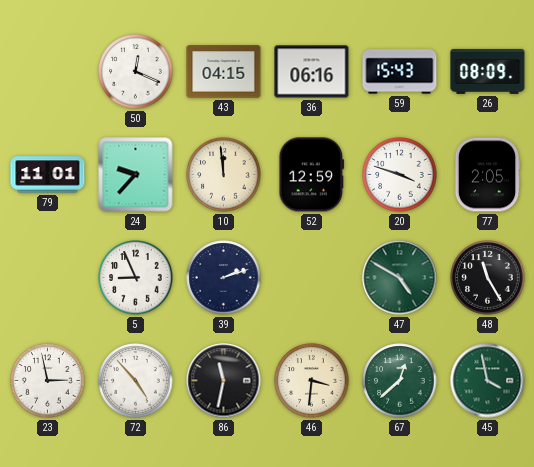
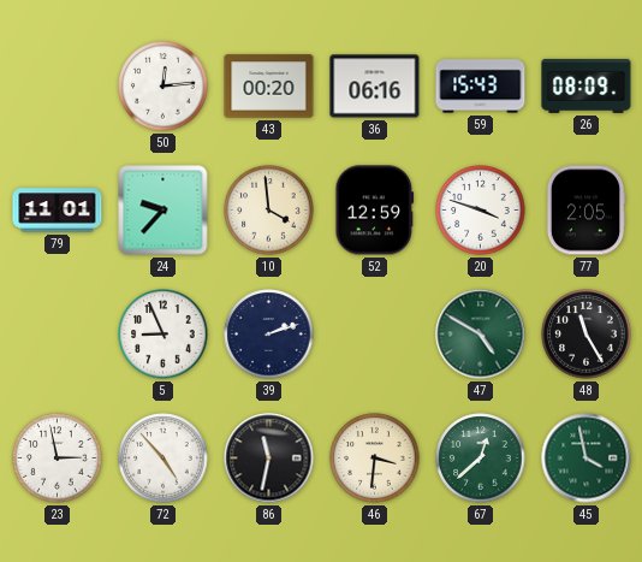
50: 12:19 -> 12:14 (164, 87)
43: 04:15 -> 00:20 (269, 87)
10: 11:59 -> 3:59 (269, 211)
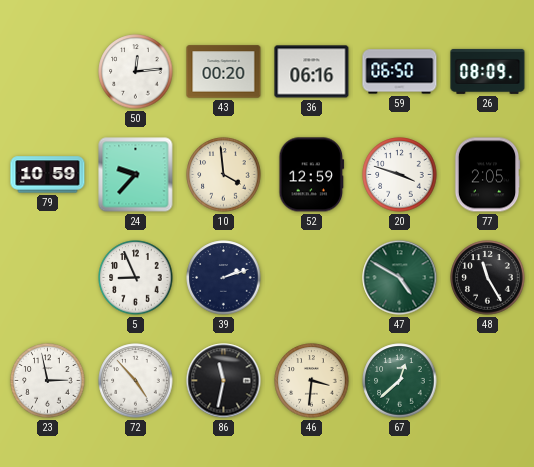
59: 15:43 -> 06:50 (400, 72)
79: 11:01 -> 10:59 (48, 175)
45: 3:58 -> none (587, 459)
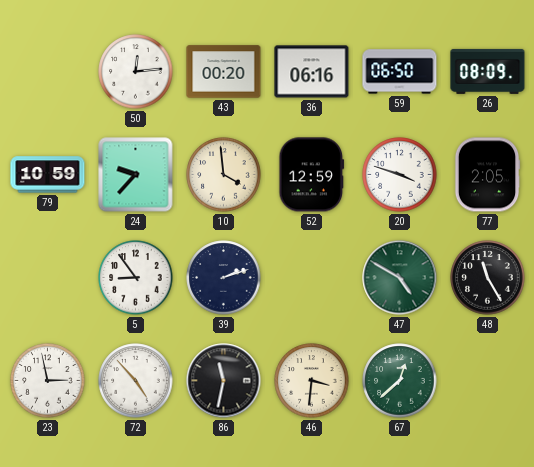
5: 8:56 -> 8:54 (136, 278)
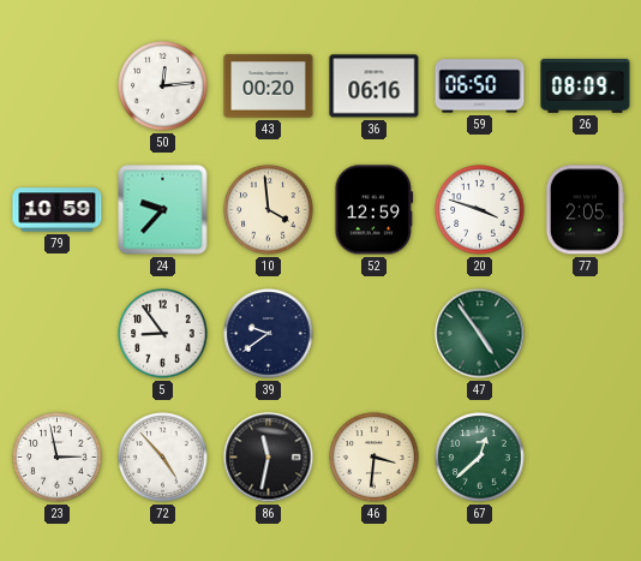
39: 2:12 -> 9:39 (269, 334)
47: 4:50 -> 4:54 (480, 334)
48: 11:25 -> none (488, 278)
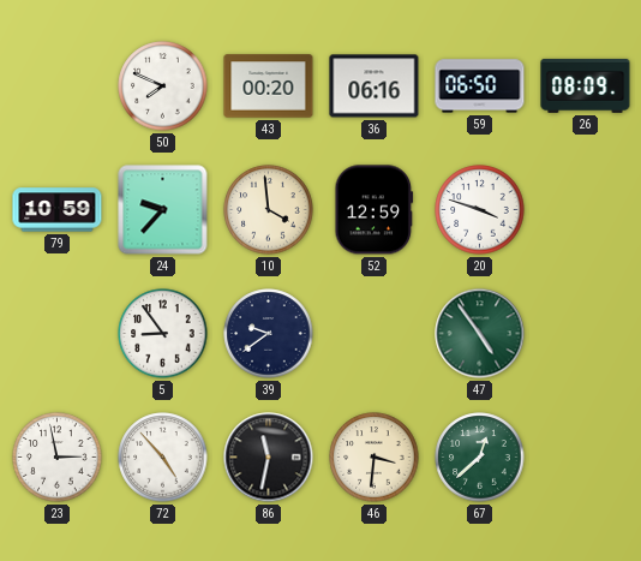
50: 12:14 -> 7:49 (163, 86)
77: 2:05 -> none (585, 210)
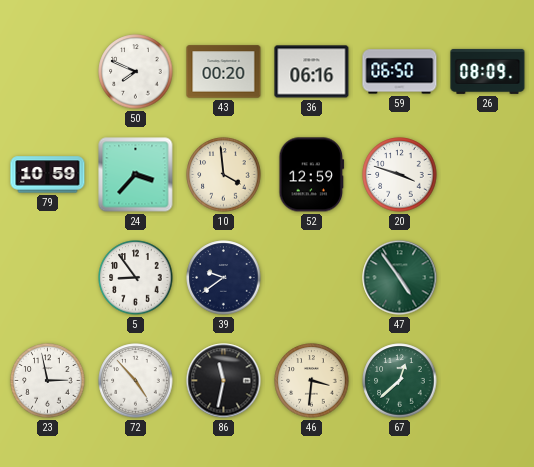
24: 9:37 -> 3:37 (136, 175)
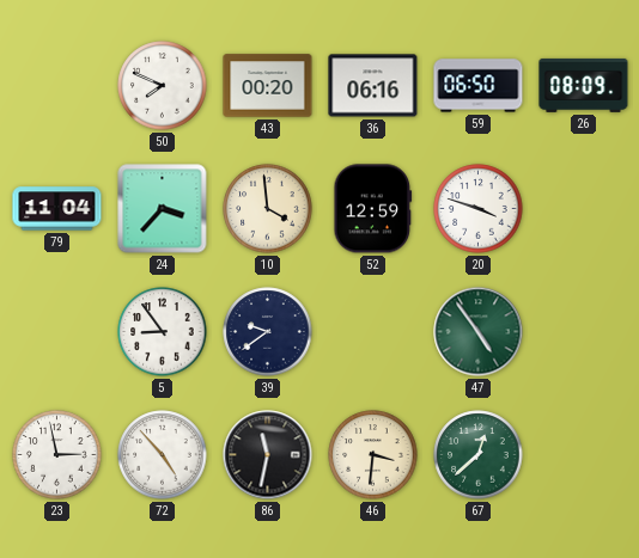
79: 10:59 -> 11:04 (57, 209)
